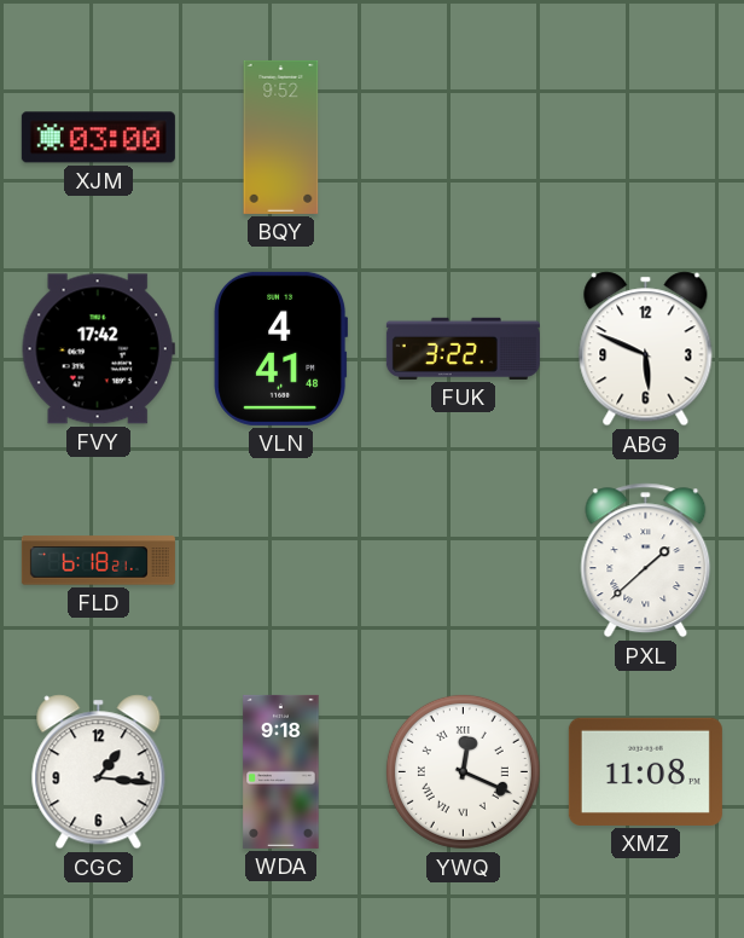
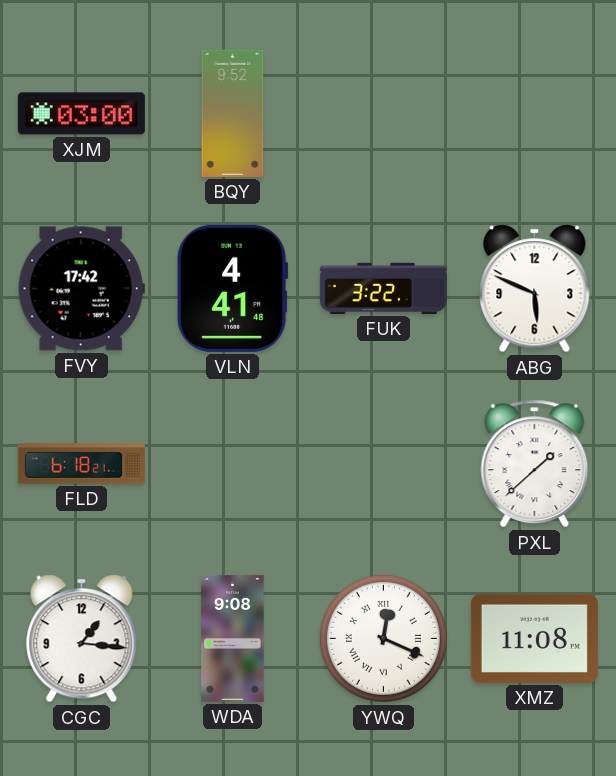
WDA: 9:18 -> 9:08 (233, 638)
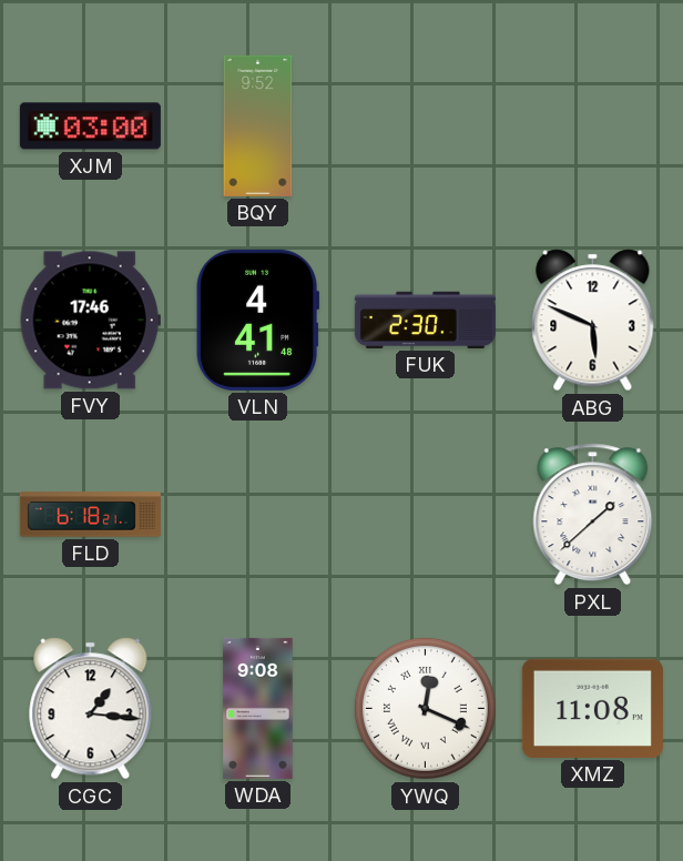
FVY: 17:42 -> 17:46 (90, 321)
FUK: 3:22 -> 2:30 (425, 320)
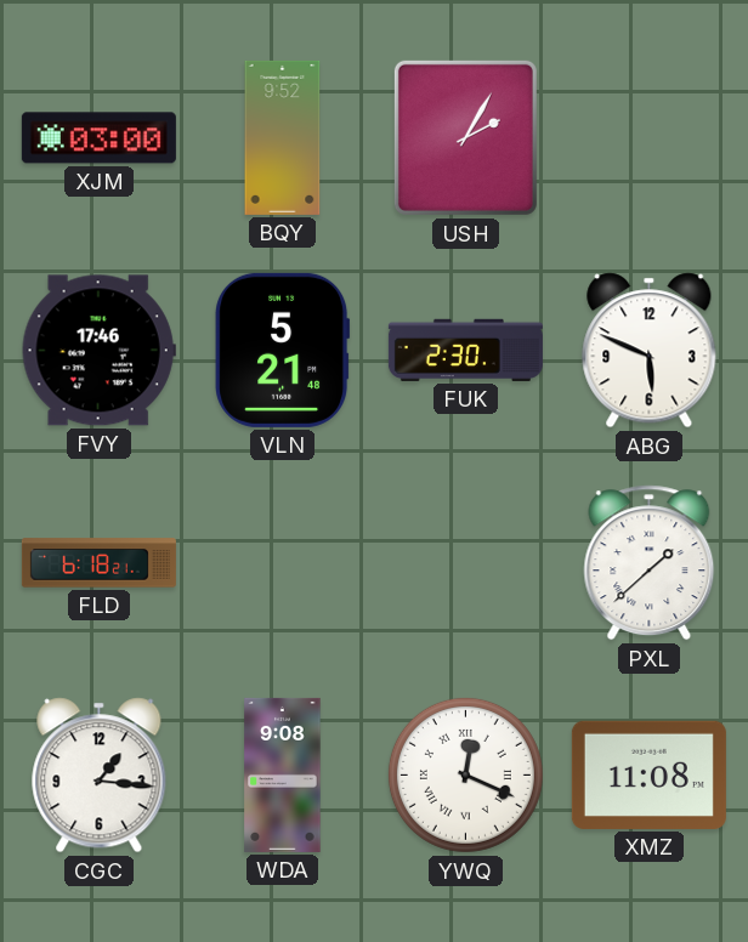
USH: none -> 2:05 (465, 137)
VLN: 4:41 -> 5:21 (283, 350)
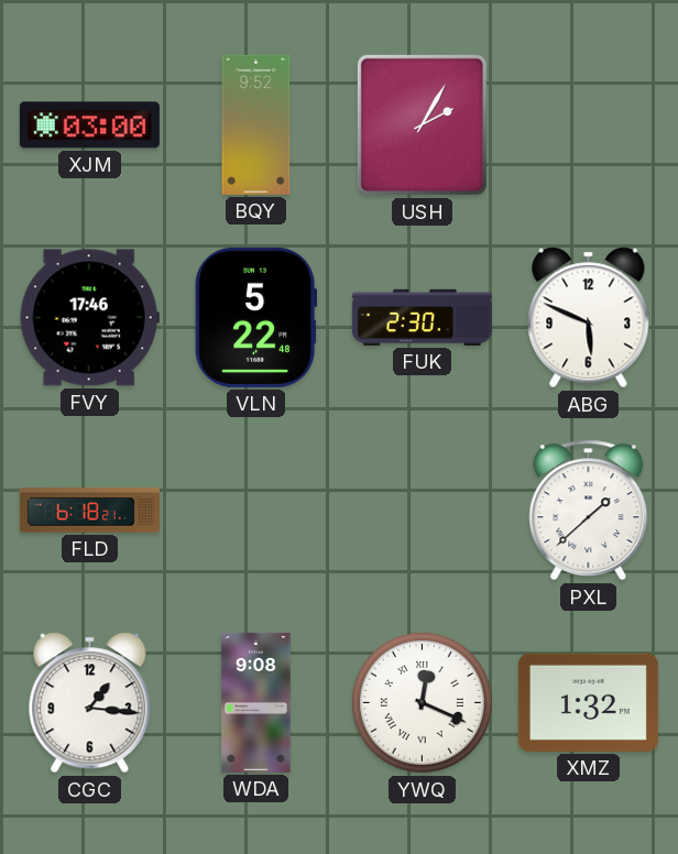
VLN: 5:21 -> 5:22 (256, 317)
XMZ: 11:08 -> 1:32 (588, 702)
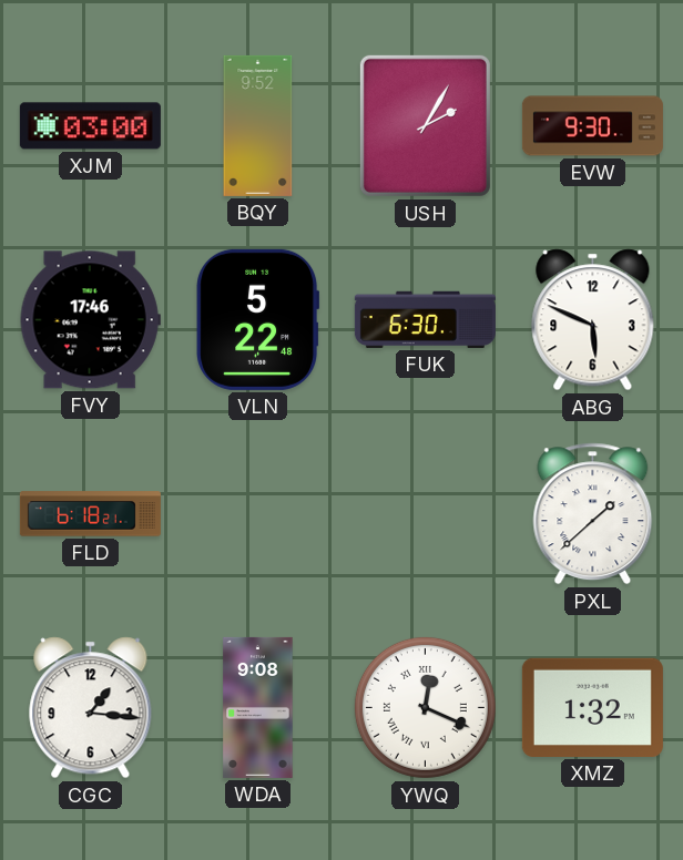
EVW: none -> 9:30 (592, 126)
FUK: 2:30 -> 6:30 (425, 319)
